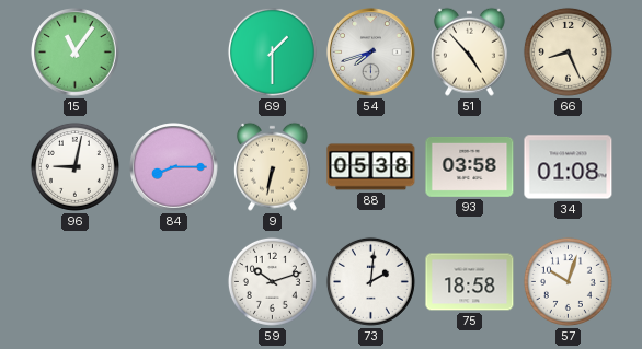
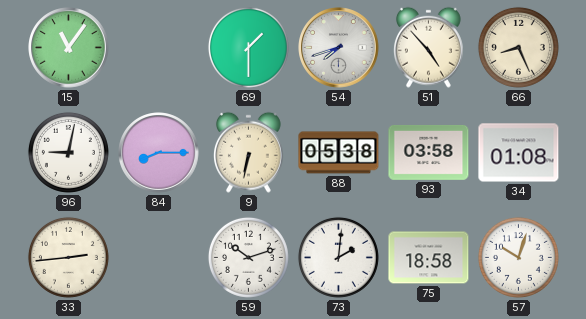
33: none -> 2:44 (68, 257)
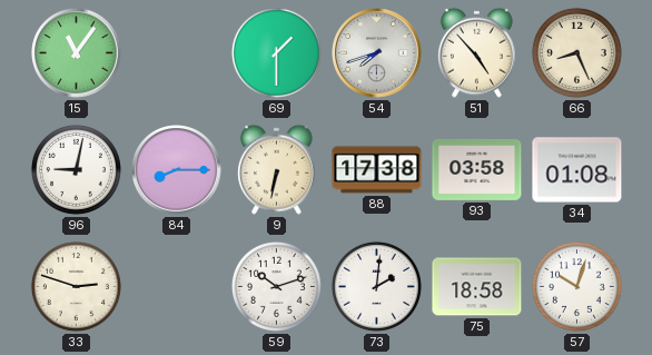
88: 05:38 -> 17:38 (377, 170)
33: 2:44 -> 2:48 (76, 286)
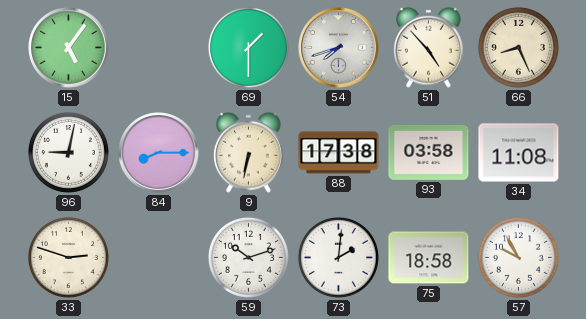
15: 11:06 -> 5:06 (69, 48)
34: 01:08 -> 11:08 (519, 153)
57: 10:03 -> 9:55 (518, 257)
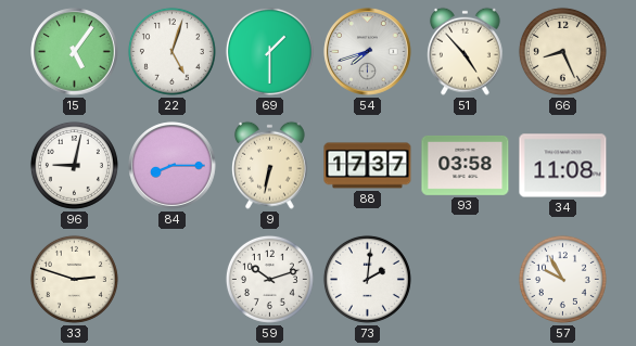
22: none -> 5:03 (171, 51)
88: 17:38 -> 17:37 (368, 166)
75: 18:58 -> none (429, 258)
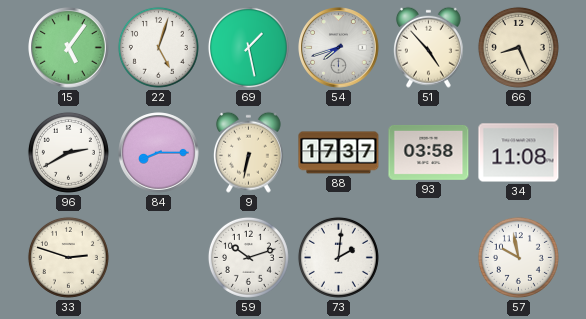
69: 1:30 -> 1:28 (248, 47)
96: 9:02 -> 2:40 (68, 152)
57: 9:55 -> 9:58 (518, 257)
